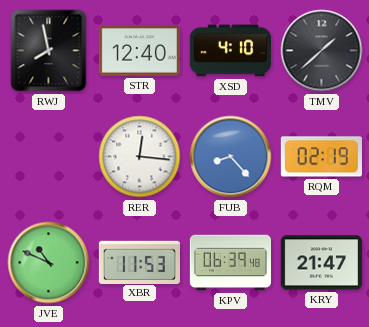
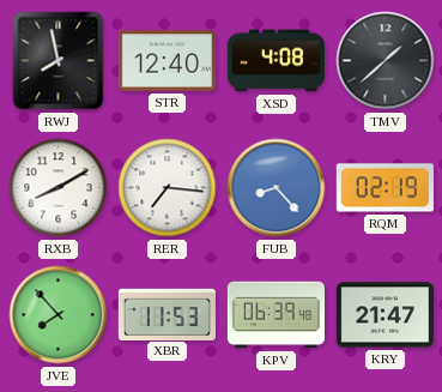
XSD: 4:10 -> 4:08 (276, 61)
RXB: none -> 8:10 (59, 188)
RER: 12:16 -> 7:16 (168, 188)
JVE: 10:49 -> 7:53 (59, 315)
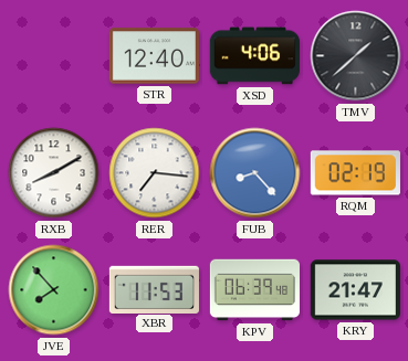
RWJ: 7:58 -> none (59, 61)
XSD: 4:08 -> 4:06 (254, 56)
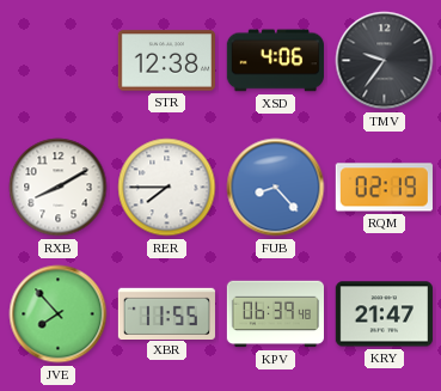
STR: 12:40 -> 12:38 (166, 61)
TMV: 1:38 -> 9:36 (385, 61)
RER: 7:16 -> 7:45 (167, 188)
XBR: 11:53 -> 11:55 (166, 313)
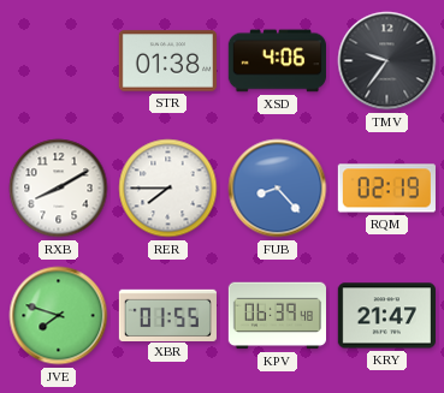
STR: 12:38 -> 01:38 (167, 61)
JVE: 7:53 -> 7:48 (59, 316)
XBR: 11:55 -> 01:55 (167, 315)
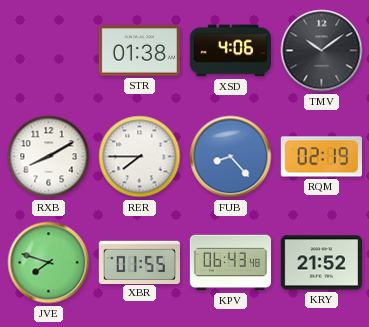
TMV: 9:36 -> 10:09 (322, 51)
KPV: 06:39 -> 06:43 (230, 263)
KRY: 21:47 -> 21:52 (321, 263)
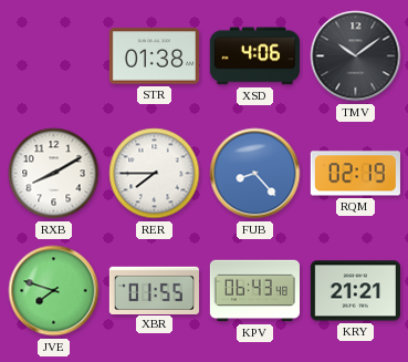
KRY: 21:52 -> 21:21 (355, 291)
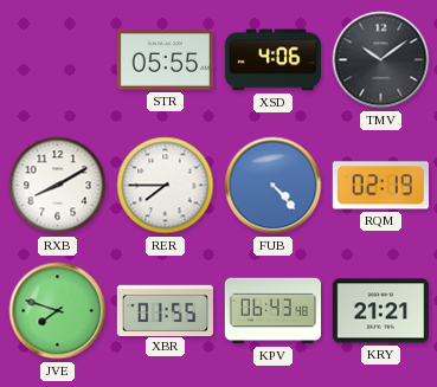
STR: 01:38 -> 05:55 (165, 60)
FUB: 8:23 -> 4:23 (274, 186)
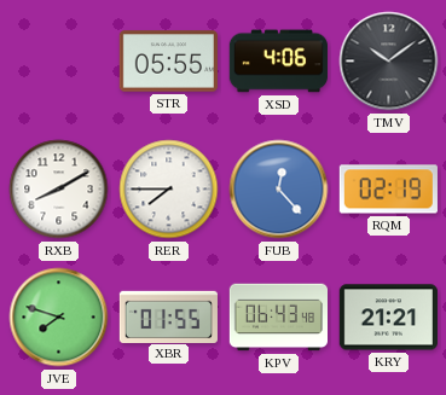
FUB: 4:23 -> 12:23 (279, 190)
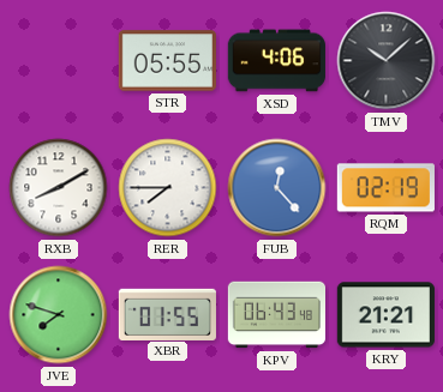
TMV: 10:09 -> 10:08 (387, 61)
